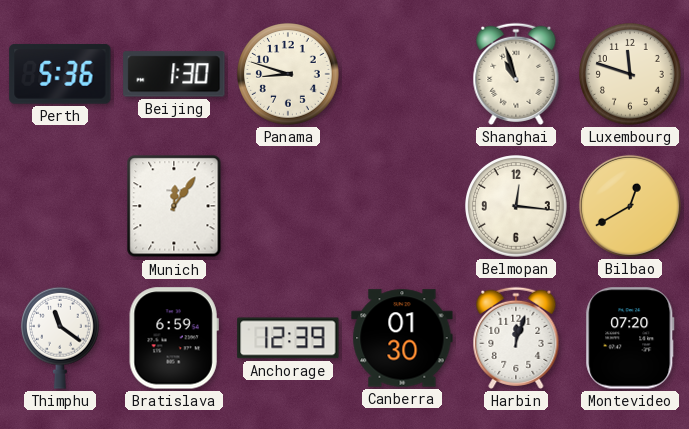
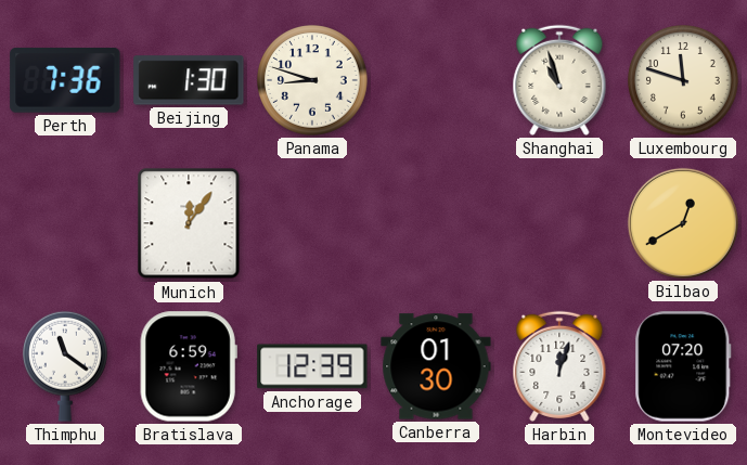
Perth: 5:36 -> 7:36 (65, 80)
Belmopan: 12:16 -> none (516, 206)
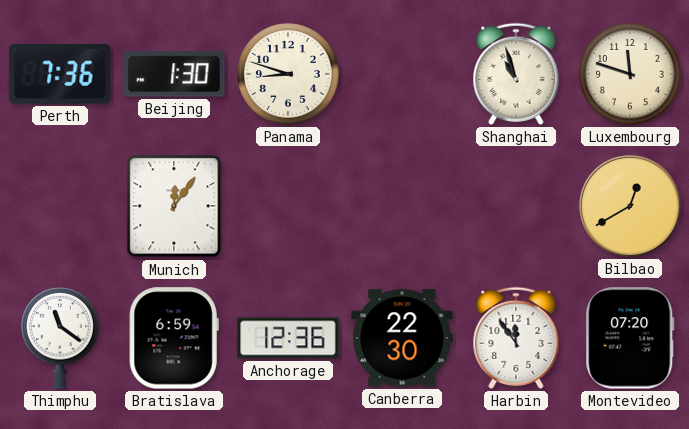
Anchorage: 12:39 -> 12:36 (288, 338)
Canberra: 01:30 -> 22:30 (402, 338)
Harbin: 12:03 -> 11:54 (516, 338)
